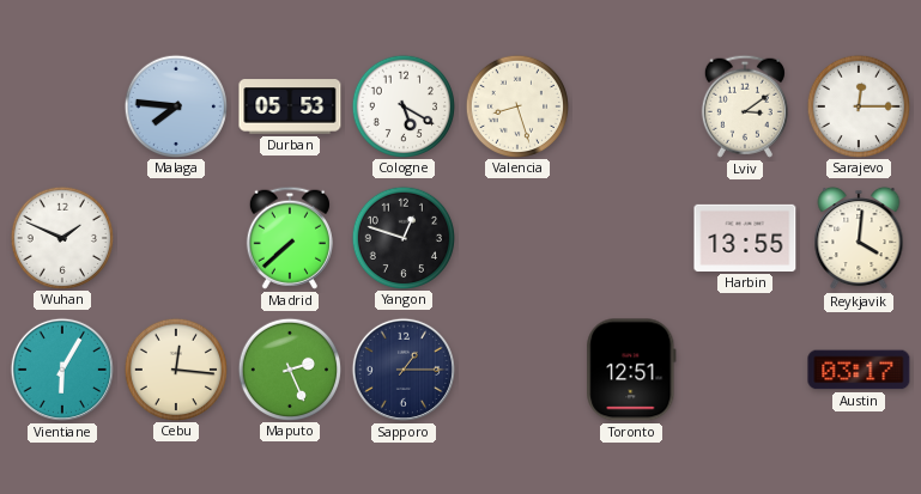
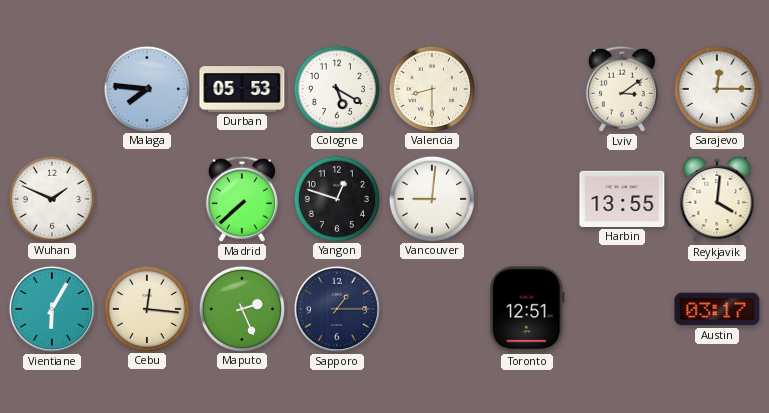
Valencia: 8:27 -> 8:30 (431, 88)
Vancouver: none -> 9:01 (431, 198)
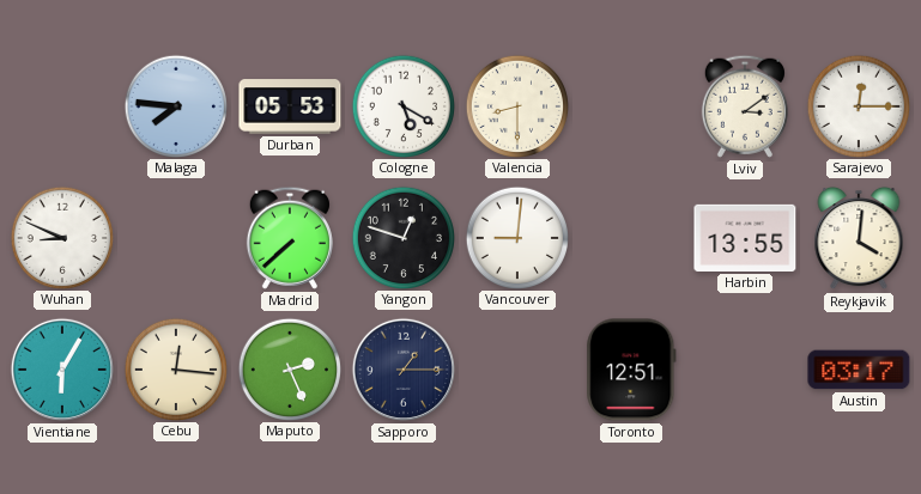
Wuhan: 1:49 -> 8:49 (61, 237)
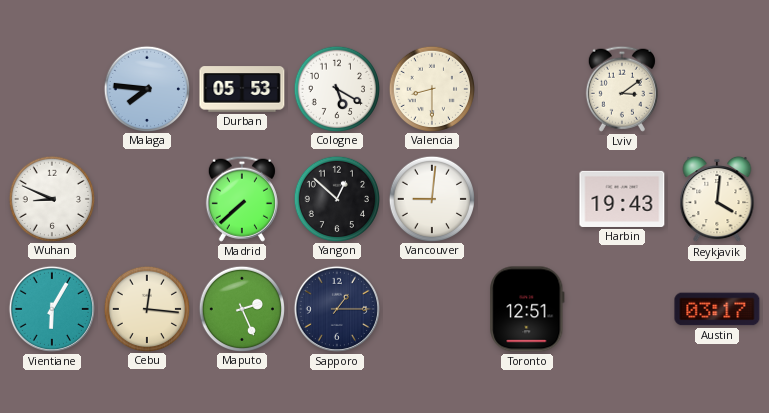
Sarajevo: 12:15 -> none (858, 105)
Yangon: 12:48 -> 12:52 (336, 198)
Harbin: 13:55 -> 19:43 (622, 199)
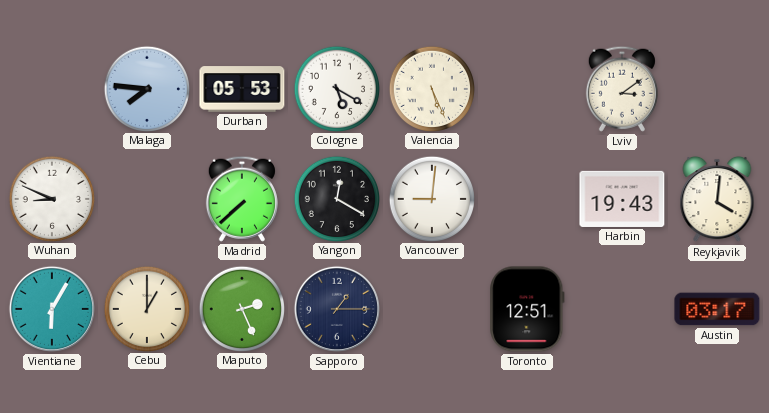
Valencia: 8:30 -> 5:26 (431, 88)
Yangon: 12:52 -> 12:20 (336, 198)
Cebu: 12:16 -> 1:00 (146, 308)
